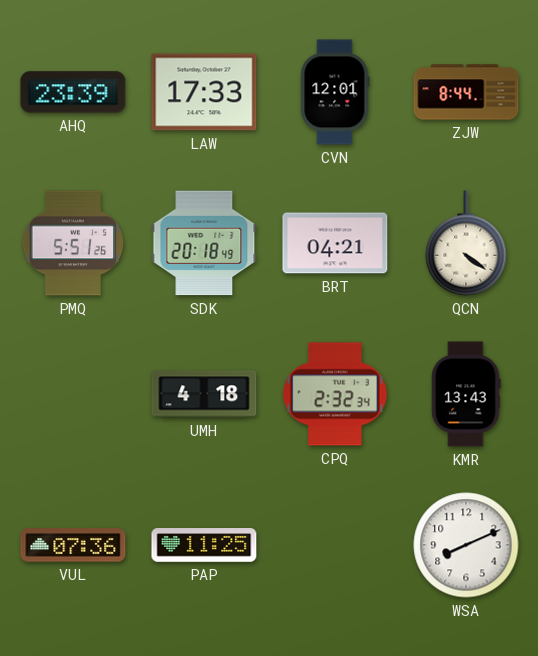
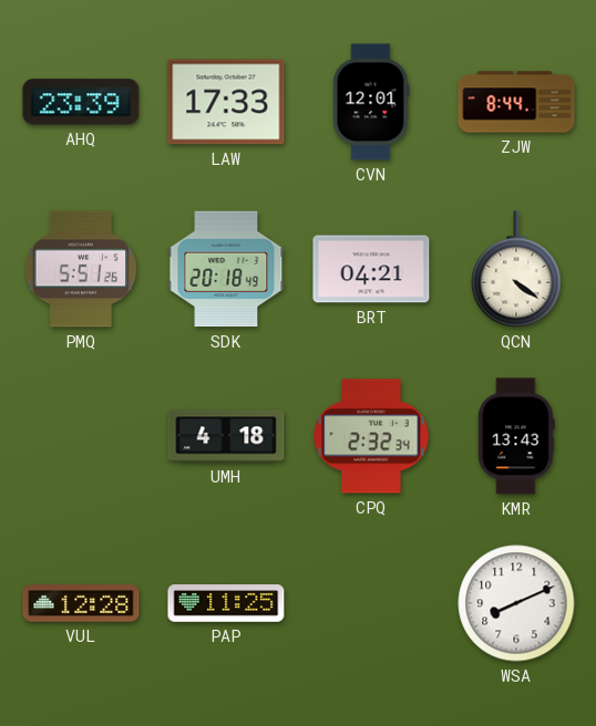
VUL: 07:36 -> 12:28 (81, 603)
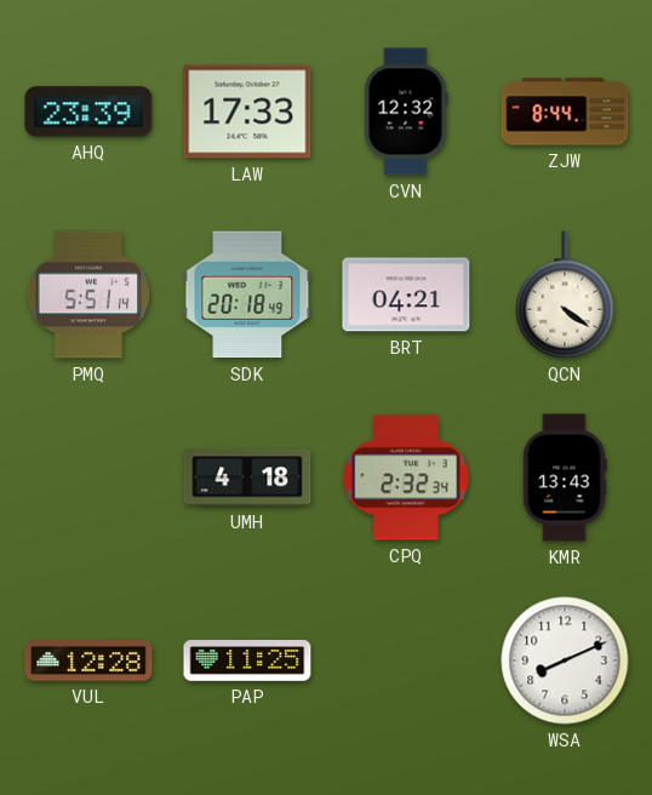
CVN: 12:01 -> 12:32 (406, 111)
PMQ: 5:51:26 -> 5:51:14 (88, 294)
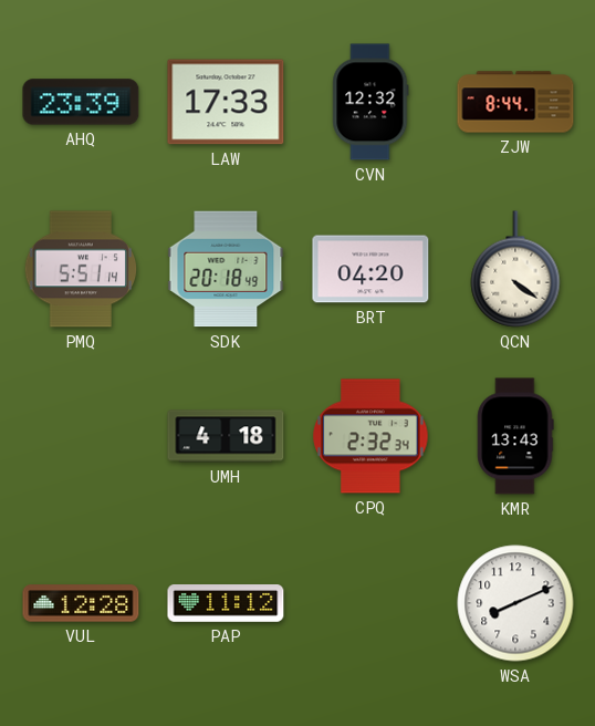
BRT: 04:21 -> 04:20 (370, 269)
PAP: 11:25 -> 11:12 (226, 603)
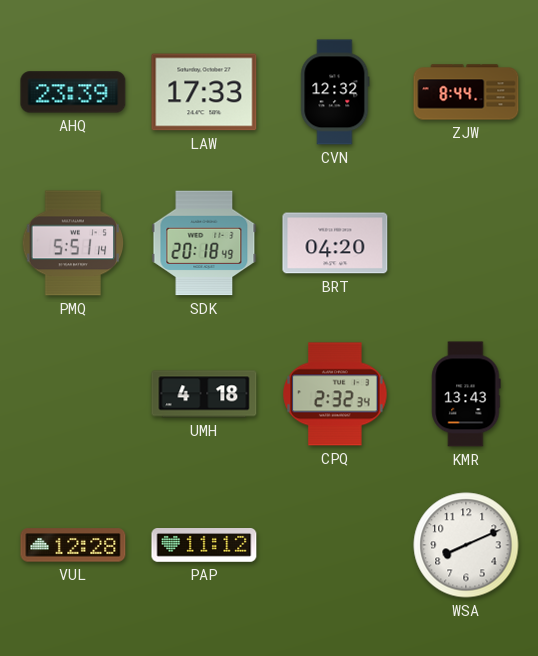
QCN: 4:21 -> none (515, 269)
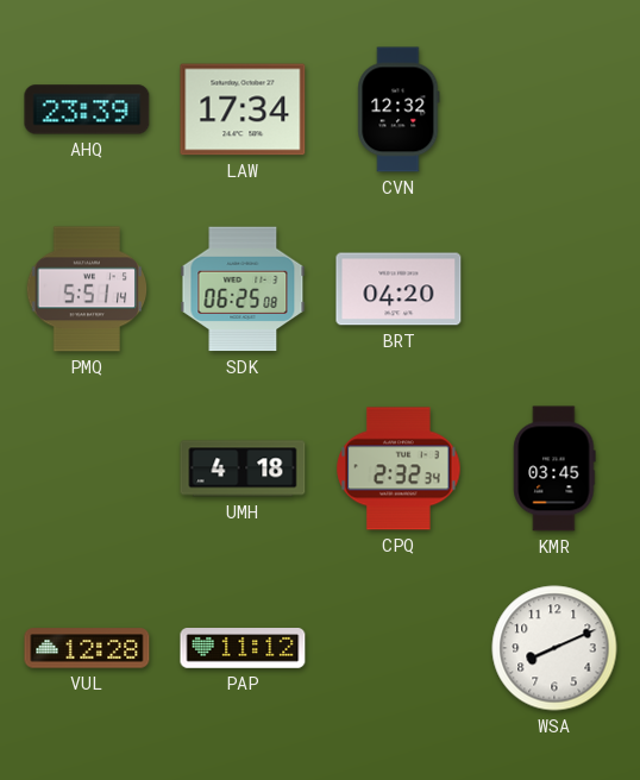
LAW: 17:33 -> 17:34 (243, 109)
ZJW: 8:44 -> none (466, 92)
SDK: 20:18 -> 06:25 (243, 289)
KMR: 13:43 -> 03:45 (554, 468)
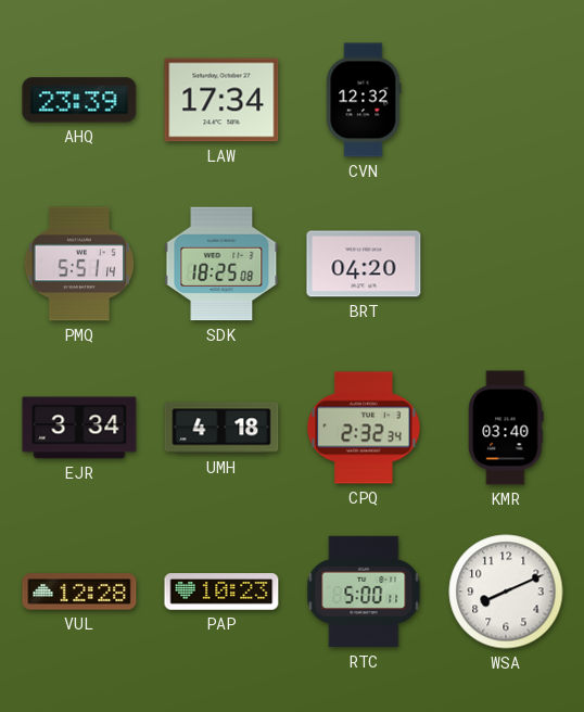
SDK: 06:25 -> 18:25 (221, 264)
EJR: none -> 3:34 (79, 428)
KMR: 03:45 -> 03:40 (506, 428)
PAP: 11:12 -> 10:23 (221, 592)
RTC: none -> 5:00 (364, 592)
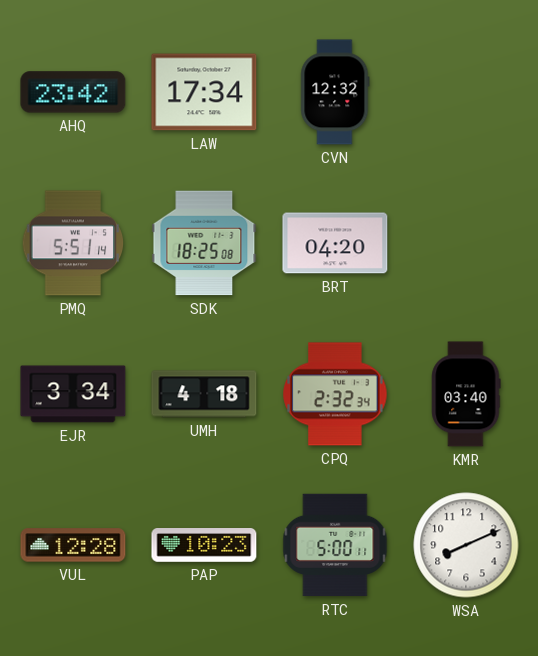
AHQ: 23:39 -> 23:42 (73, 92)
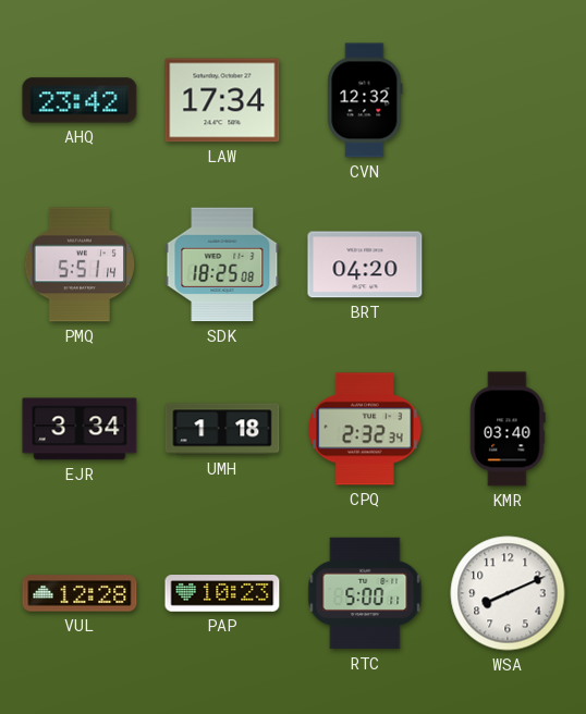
UMH: 4:18 -> 1:18 (222, 429)
